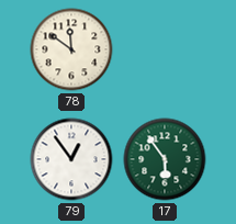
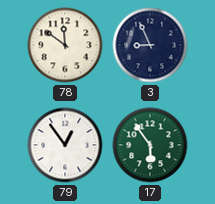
3: none -> 8:56 (150, 45)
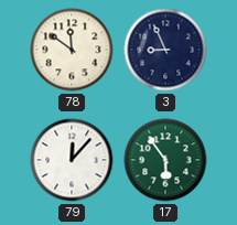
79: 12:54 -> 12:07 (72, 160)
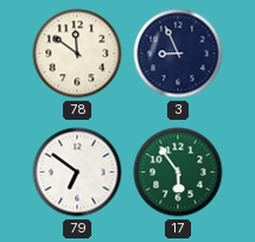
79: 12:07 -> 6:51 (77, 172)
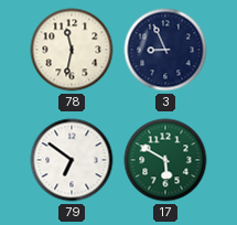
78: 11:51 -> 11:32 (72, 50)
17: 5:54 -> 5:50 (165, 160)
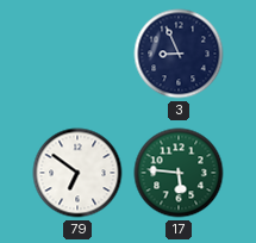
78: 11:32 -> none (72, 50)
17: 5:50 -> 5:46 (179, 173)
